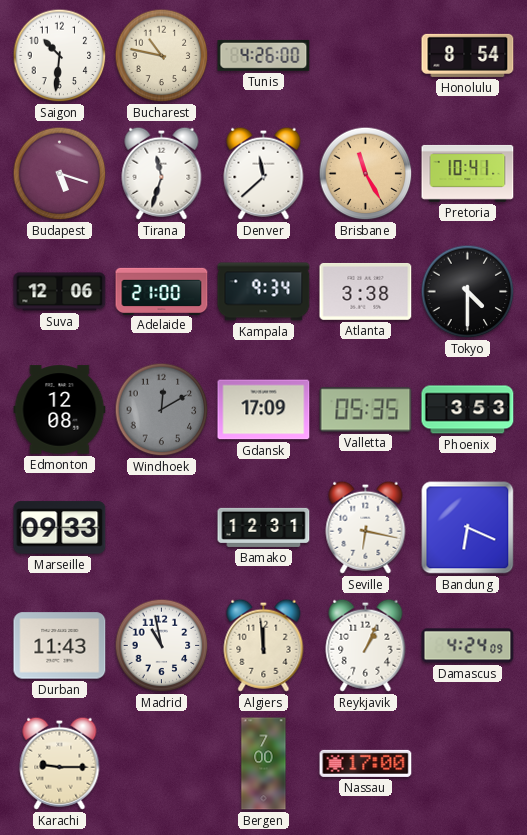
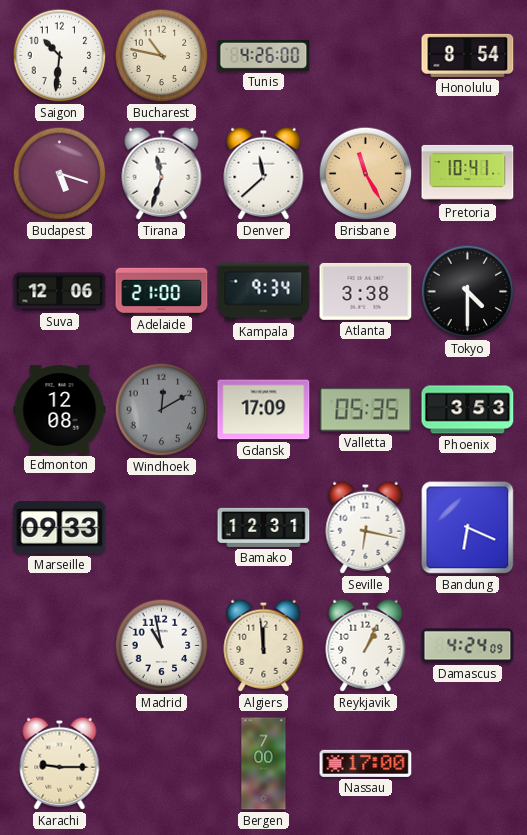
Durban: 11:43 -> none (60, 646)
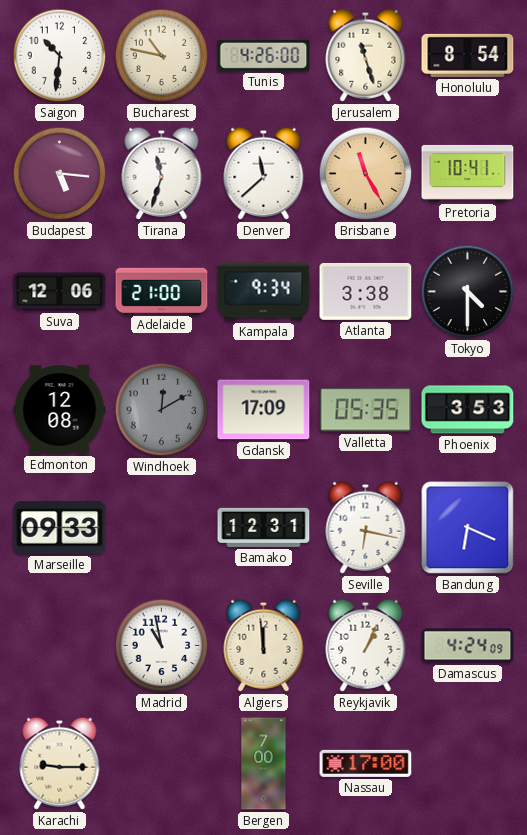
Jerusalem: none -> 11:27 (366, 55)
Budapest: 5:18 -> 5:16 (60, 174)
